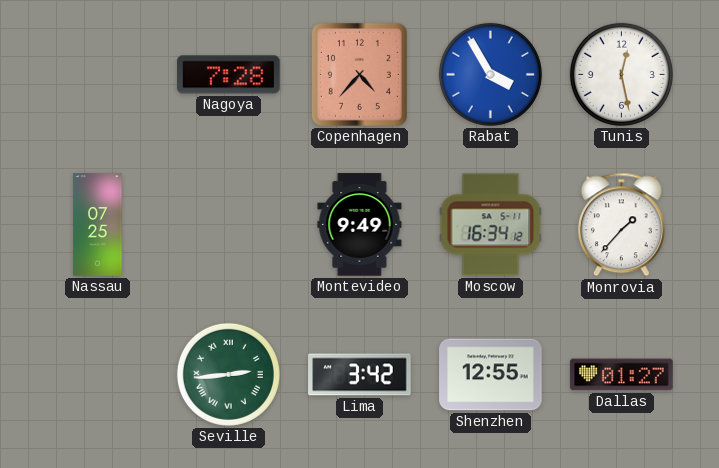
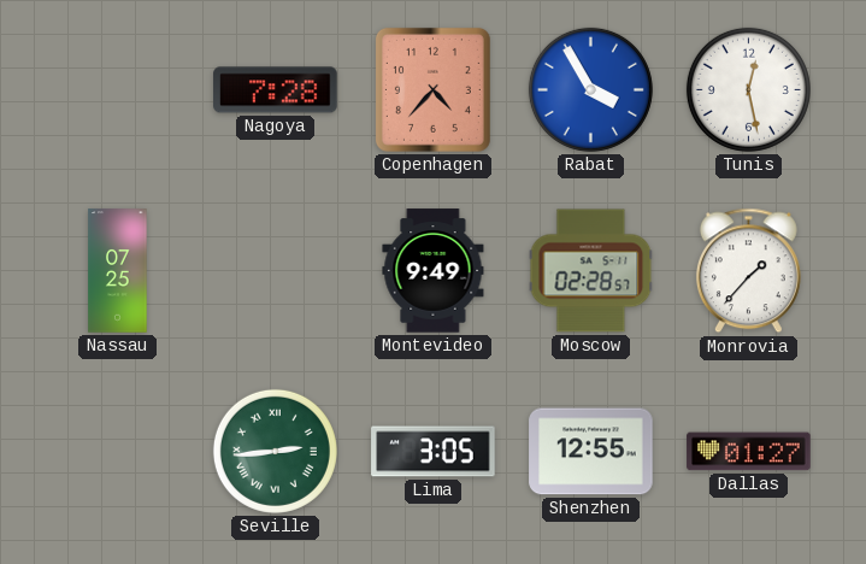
Moscow: 16:34 -> 02:28 (591, 271)
Lima: 3:42 -> 3:05 (434, 452)
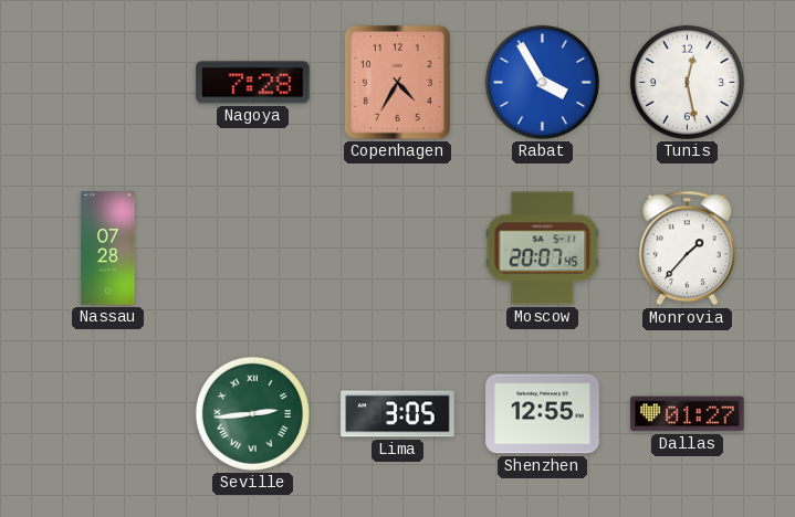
Copenhagen: 4:37 -> 4:35 (397, 82)
Nassau: 07:25 -> 07:28 (108, 249)
Montevideo: 9:49 -> none (434, 271)
Moscow: 02:28 -> 20:07 (543, 249)
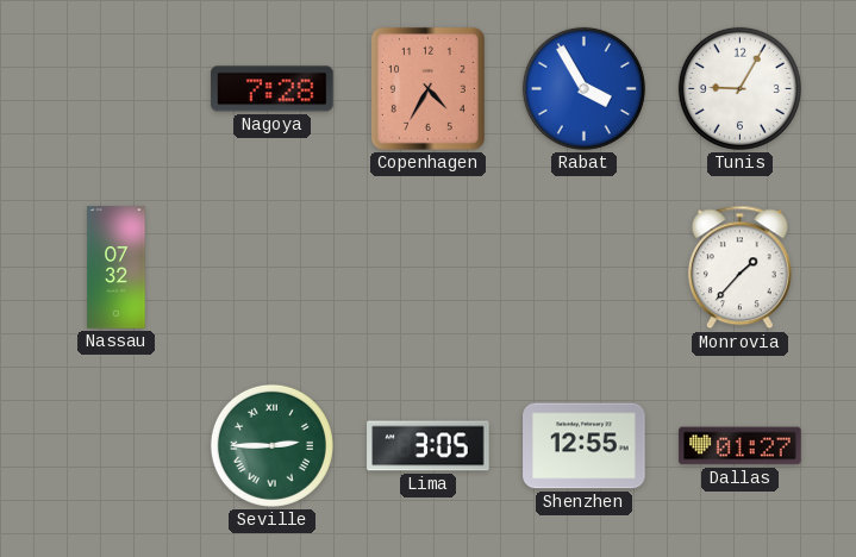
Tunis: 12:28 -> 9:05 (739, 88)
Nassau: 07:28 -> 07:32 (117, 268)
Moscow: 20:07 -> none (543, 249)
Seville: 2:44 -> 2:45 (271, 445)
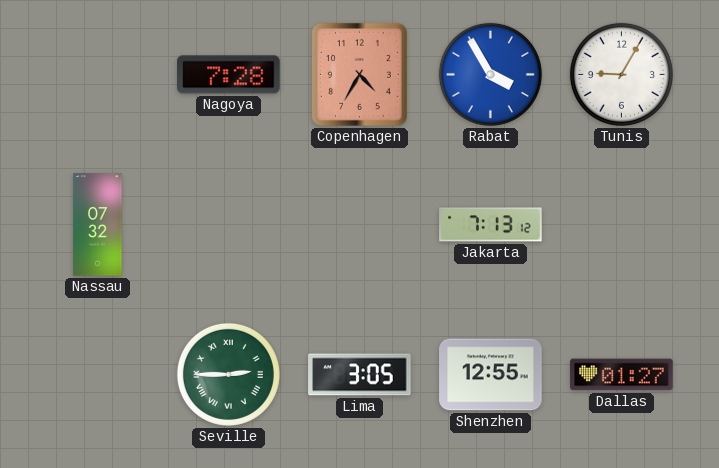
Jakarta: none -> 7:13 (491, 225)
Monrovia: 1:37 -> none (739, 268)
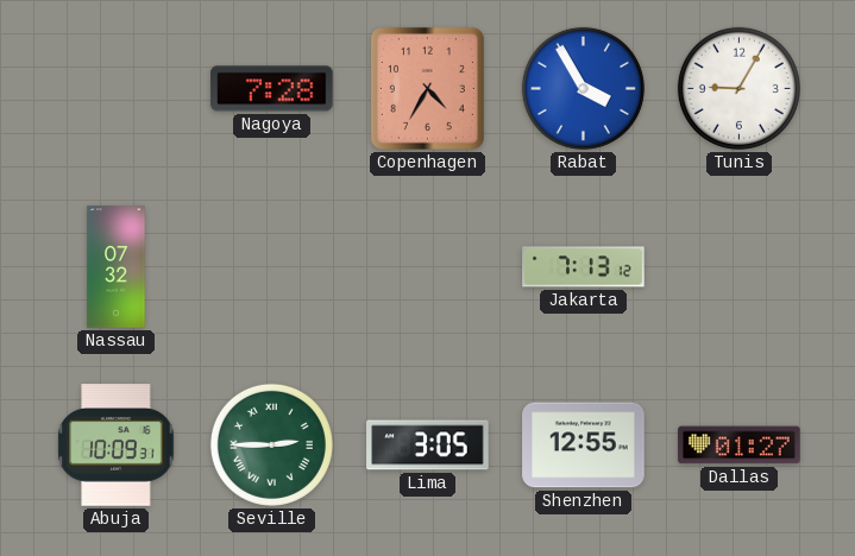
Abuja: none -> 10:09 (117, 446)
